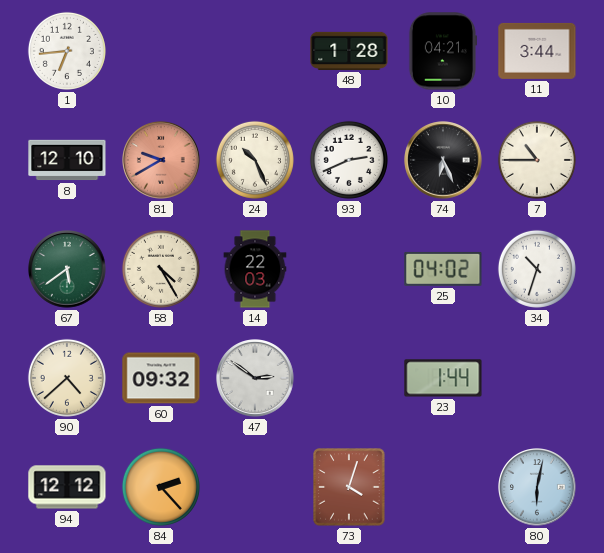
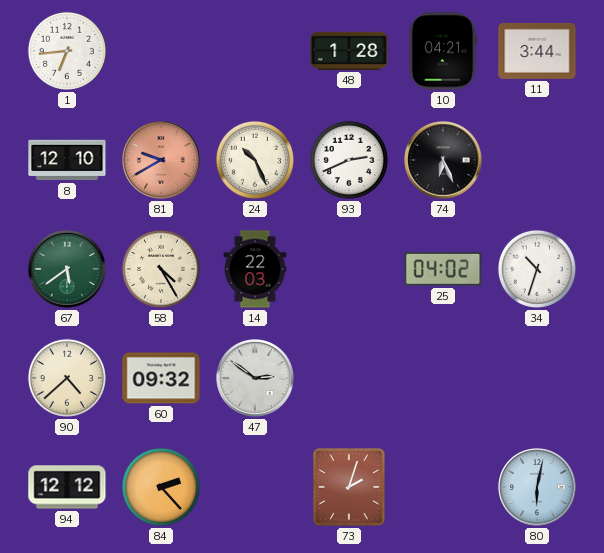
7: 10:45 -> none (537, 160)
23: 1:44 -> none (443, 378)
73: 4:03 -> 2:03 (349, 487)
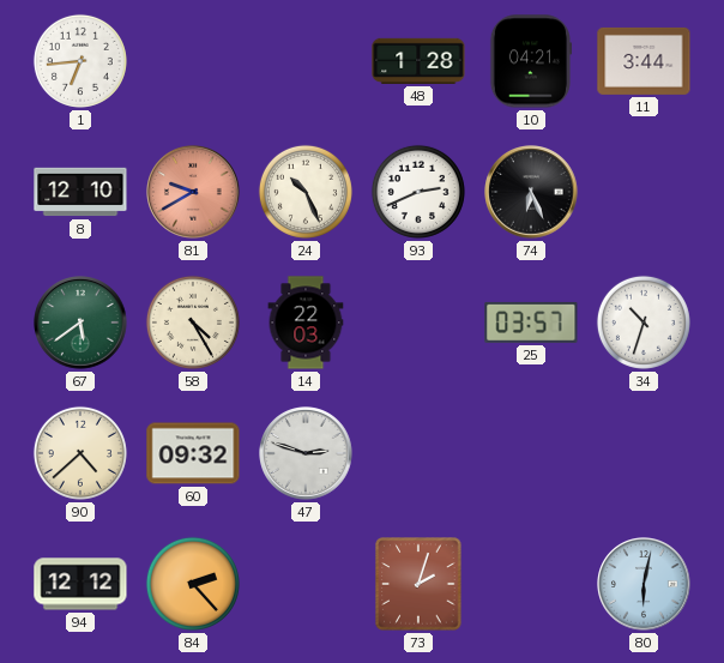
25: 04:02 -> 03:57 (531, 323)
47: 2:51 -> 2:48 (306, 453)
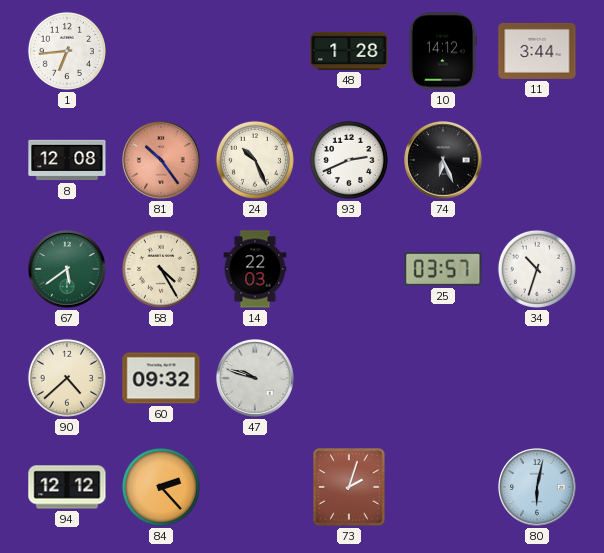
10: 04:21 -> 14:12 (442, 51)
8: 12:10 -> 12:08 (67, 160)
81: 9:40 -> 10:24 (161, 160)
47: 2:48 -> 9:48 (255, 378)
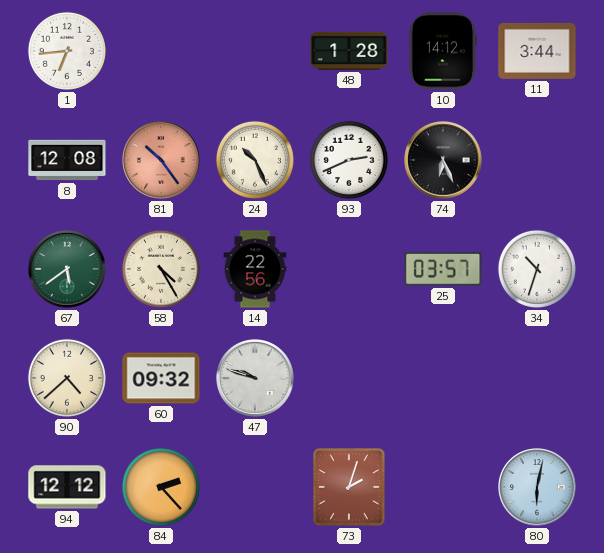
14: 22:03 -> 22:56 (255, 269)
